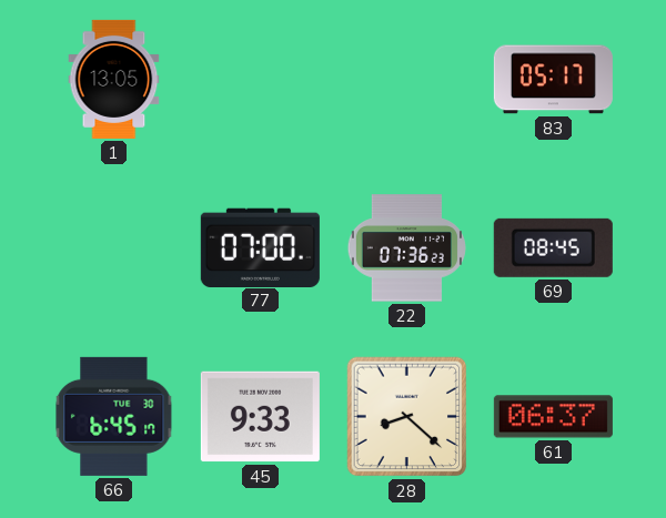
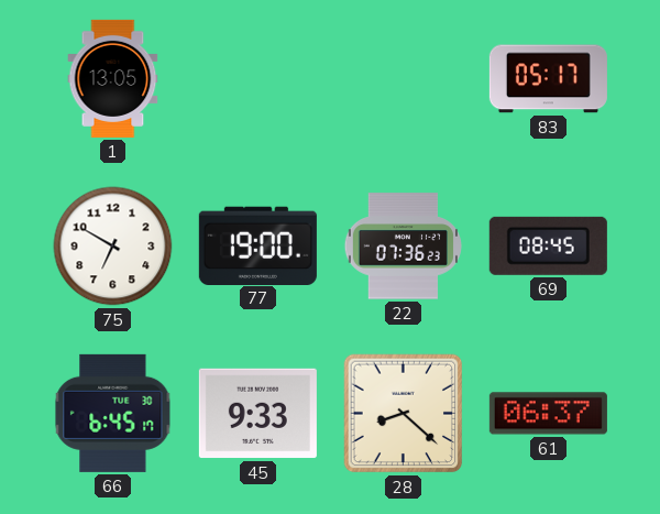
75: none -> 6:50 (113, 247)
77: 07:00 -> 19:00 (257, 245)
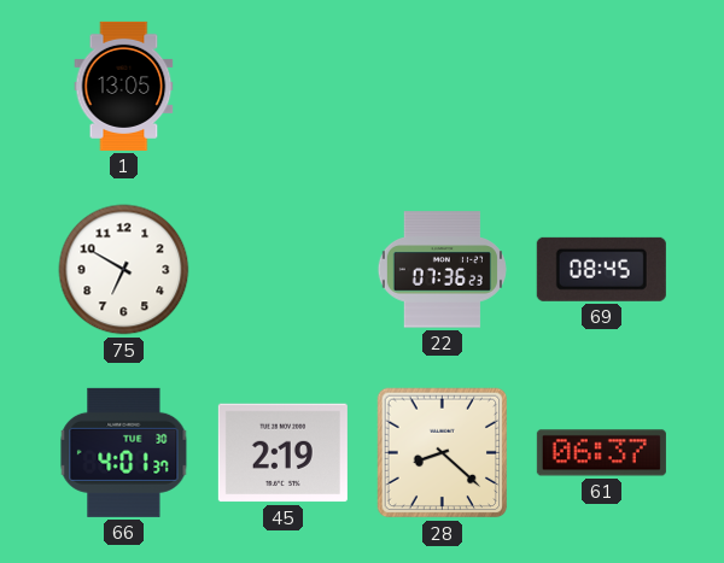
83: 05:17 -> none (548, 79)
77: 19:00 -> none (257, 245)
66: 6:45 -> 4:01 (124, 452)
45: 9:33 -> 2:19 (282, 453)
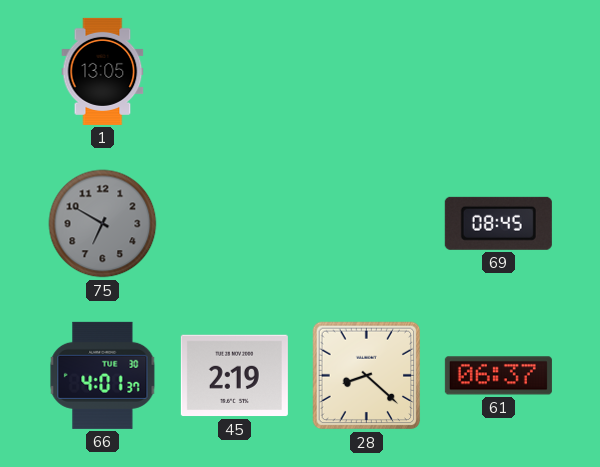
75 dial: white -> grey (103, 224)
22: 07:36 -> none (442, 270)
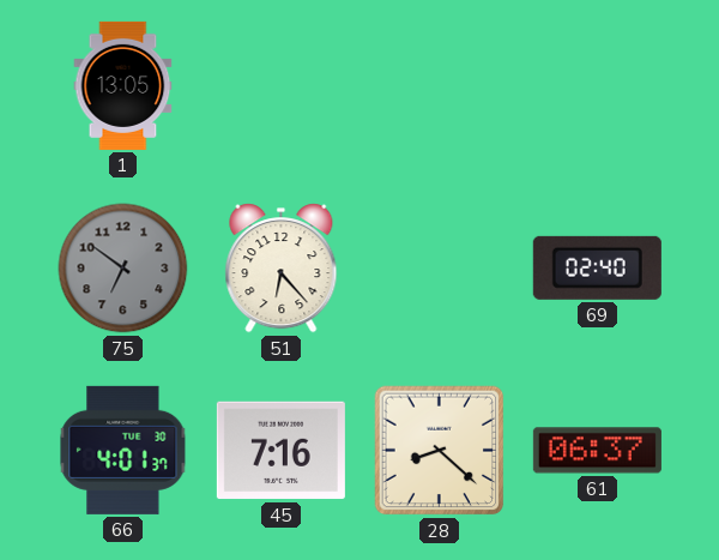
75: 6:50 -> 6:51 (123, 269)
51: none -> 6:23 (282, 269)
69: 08:45 -> 02:40 (597, 267)
45: 2:19 -> 7:16 (280, 451)
